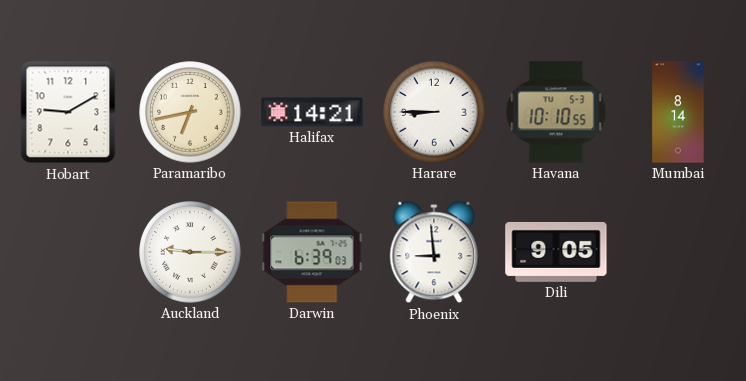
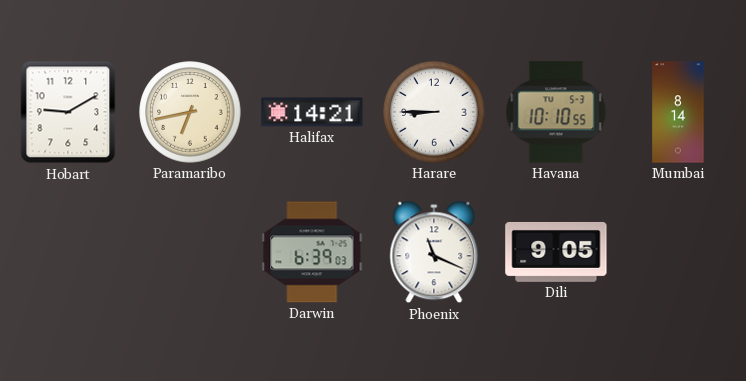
Auckland: 9:15 -> none (190, 252)
Phoenix: 8:59 -> 11:19 (434, 252)
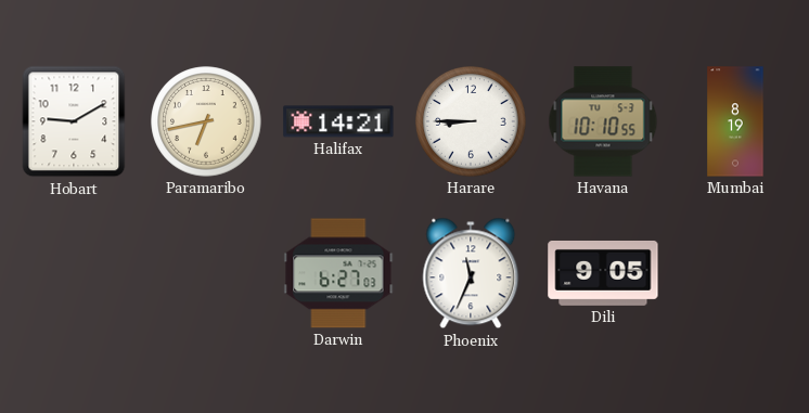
Mumbai: 8:14 -> 8:19 (735, 121)
Darwin: 6:39 -> 6:27 (338, 273)
Phoenix: 11:19 -> 11:34 (471, 273)
